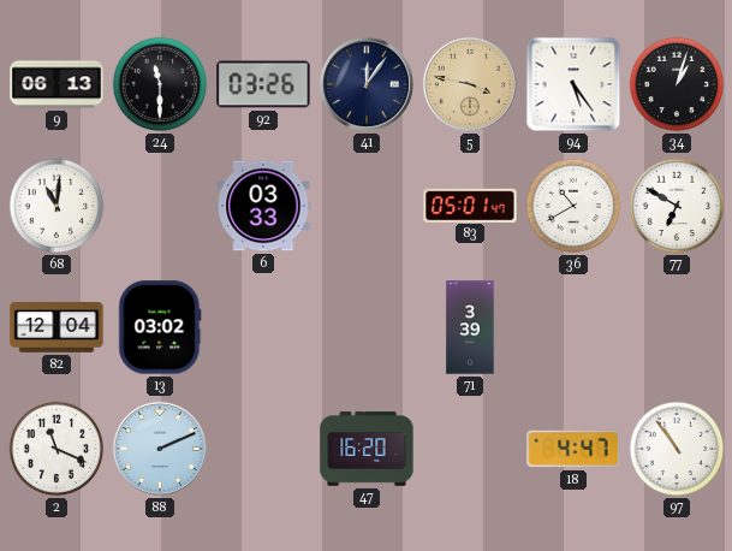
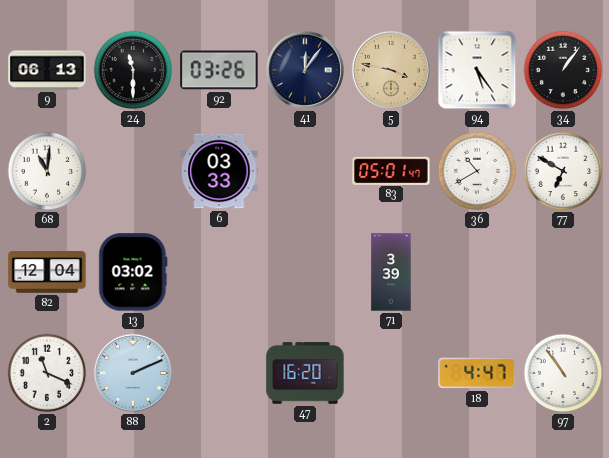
34: 1:03 -> 1:06 (563, 70)
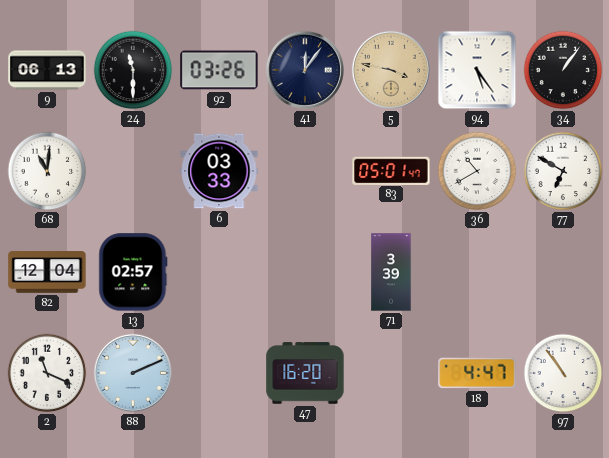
13: 03:02 -> 02:57 (133, 272)
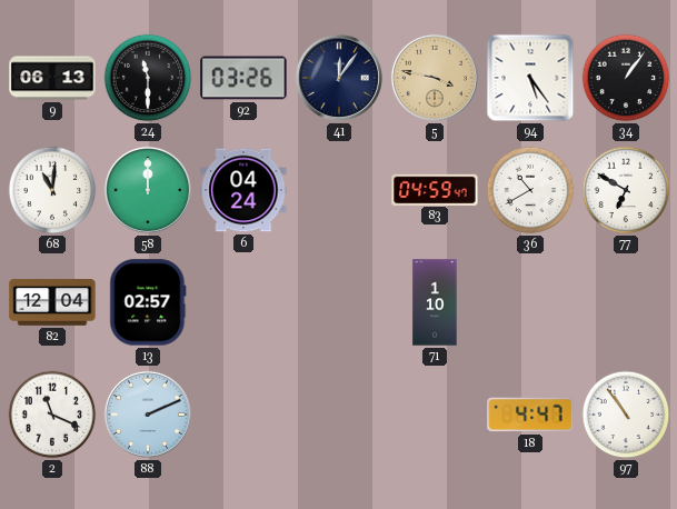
58: none -> 12:00 (148, 190)
6: 03:33 -> 04:24 (243, 190)
83: 05:01 -> 04:59 (435, 189)
71: 3:39 -> 1:10 (435, 302)
47: 16:20 -> none (305, 373)
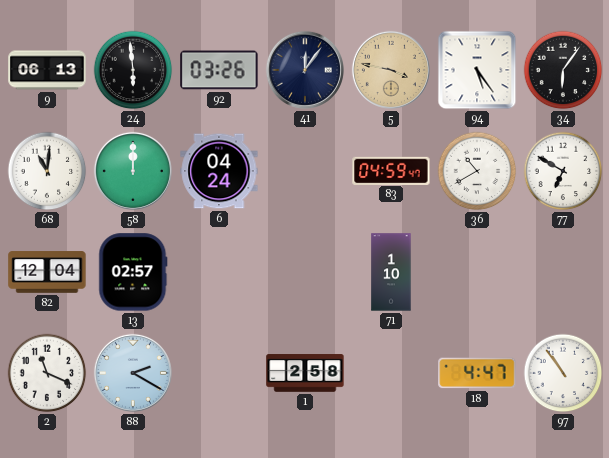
24: 11:30 -> 5:59 (133, 70)
34: 1:06 -> 6:06 (563, 70)
88: 2:11 -> 2:20 (133, 373)
1: none -> 2:58 (305, 373)
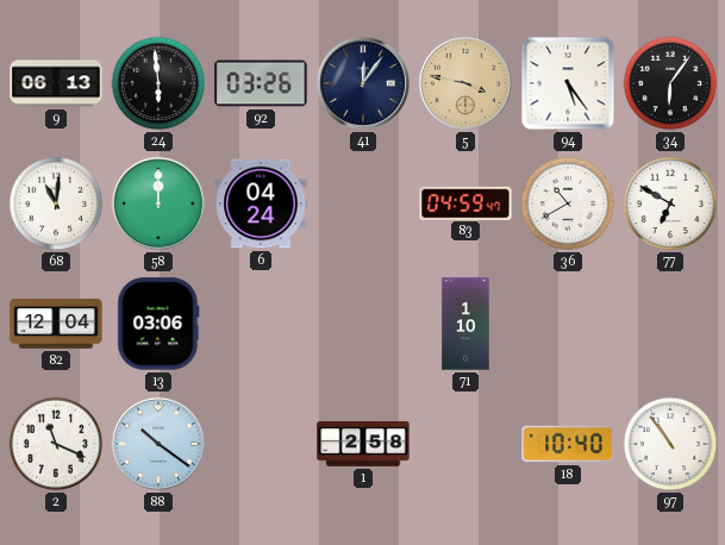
13: 02:57 -> 03:06 (158, 324)
88: 2:20 -> 10:21 (158, 444)
18: 4:47 -> 10:40 (568, 444)
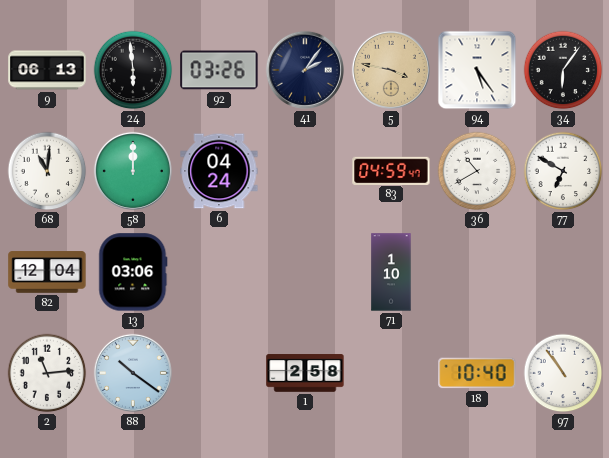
41: 12:06 -> 2:06 (305, 70)
2: 11:19 -> 11:14 (47, 373)
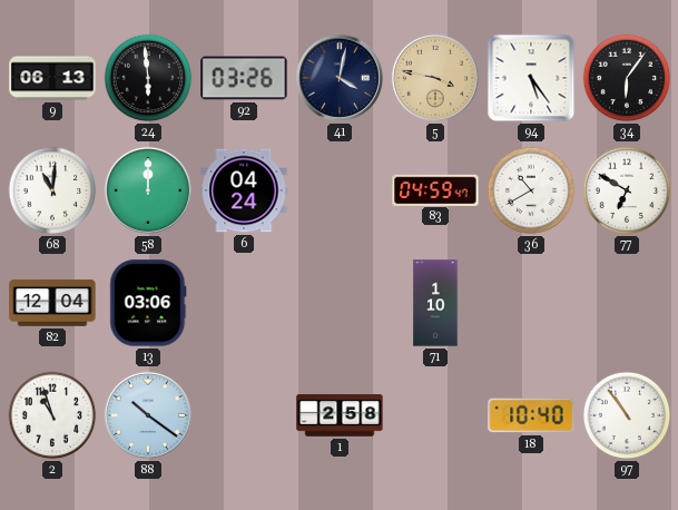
41: 2:06 -> 4:02 (340, 78)
2: 11:14 -> 10:57 (52, 415)
